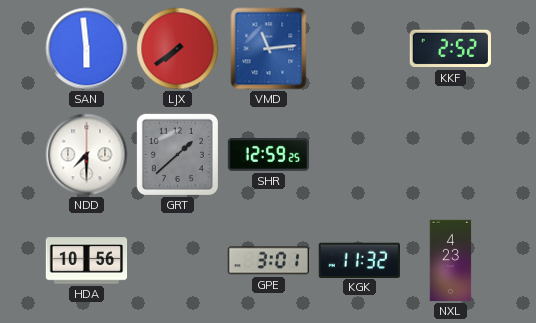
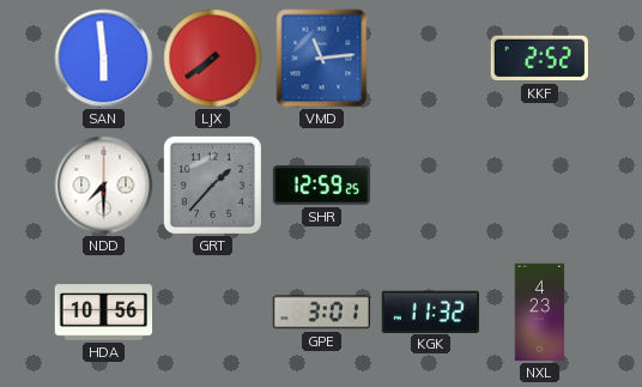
GRT: 1:38 -> 1:37 (212, 185)
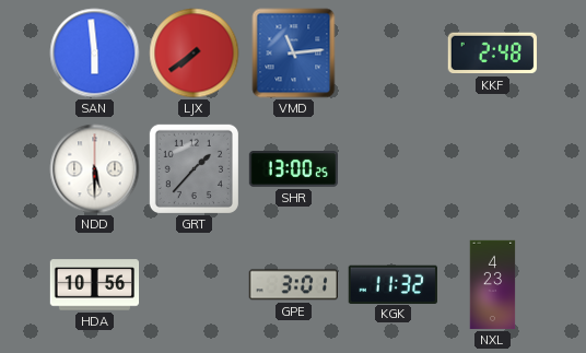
KKF: 2:52 -> 2:48 (492, 54)
NDD: 7:30 -> 5:30 (95, 169)
SHR: 12:59 -> 13:00 (294, 169)
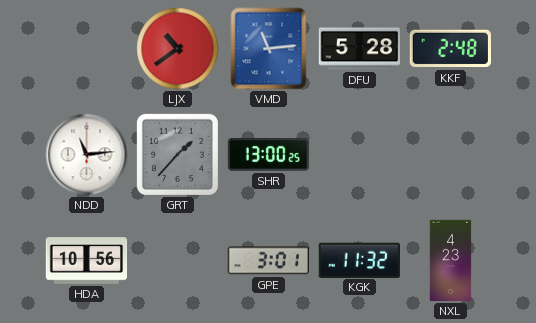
SAN: 5:59 -> none (95, 54)
LJX: 7:39 -> 10:39 (178, 49)
DFU: none -> 5:28 (359, 49)
NDD: 5:30 -> 11:14 (87, 155)
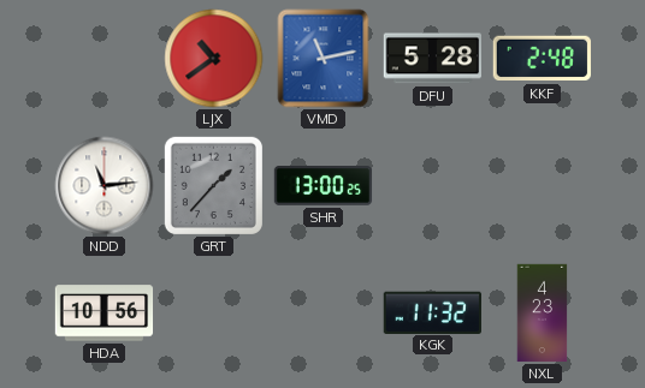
VMD: 11:14 -> 11:13 (324, 59)
GPE: 3:01 -> none (268, 261)
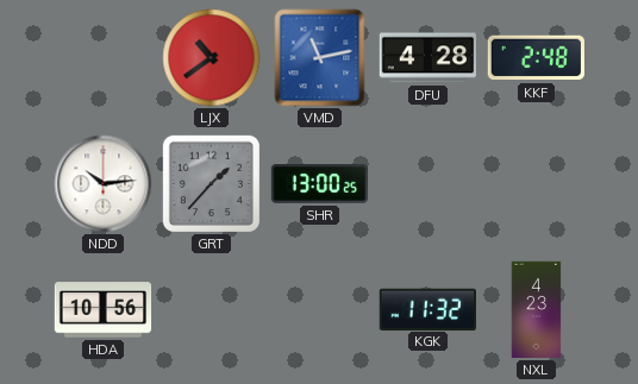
DFU: 5:28 -> 4:28 (427, 58)
NDD: 11:14 -> 10:14 (104, 184)
